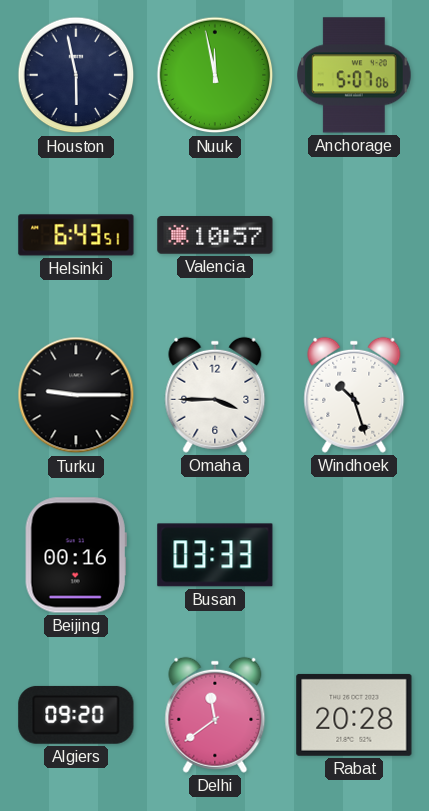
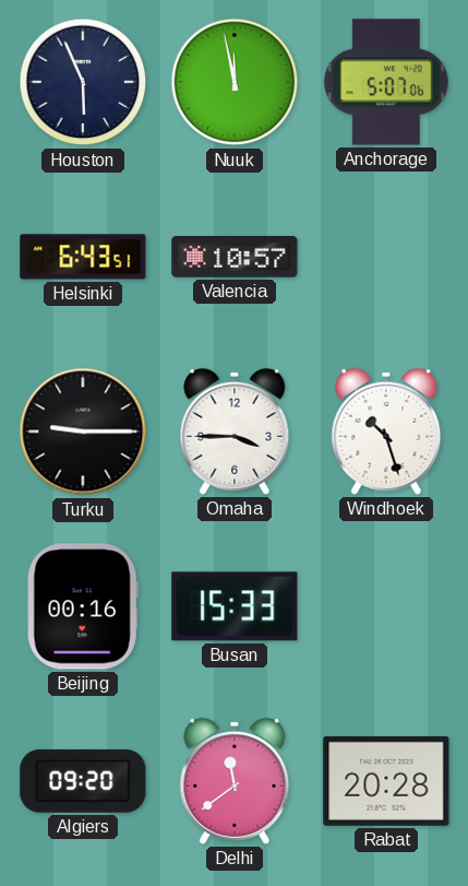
Houston: 5:58 -> 5:56 (83, 82)
Busan: 03:33 -> 15:33 (235, 606)
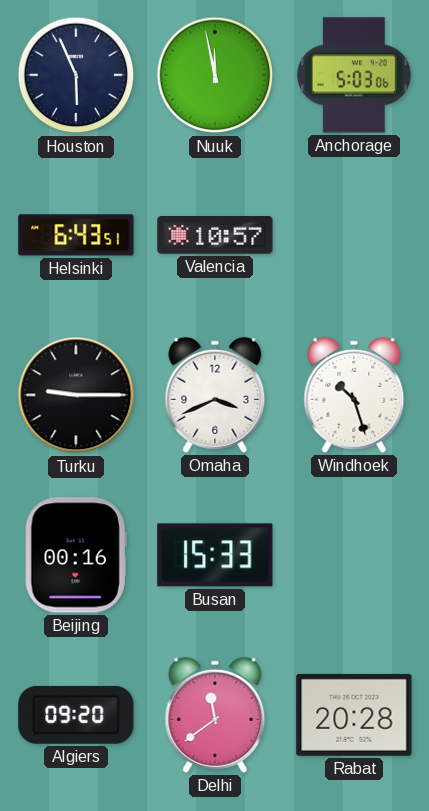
Anchorage: 5:07 -> 5:03 (355, 75)
Omaha: 3:45 -> 3:41 (215, 395)
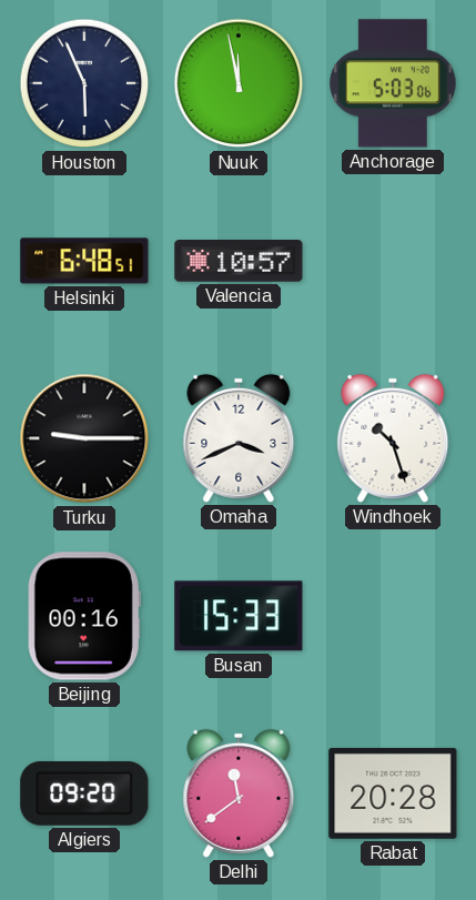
Helsinki: 6:43 -> 6:48 (84, 261)
